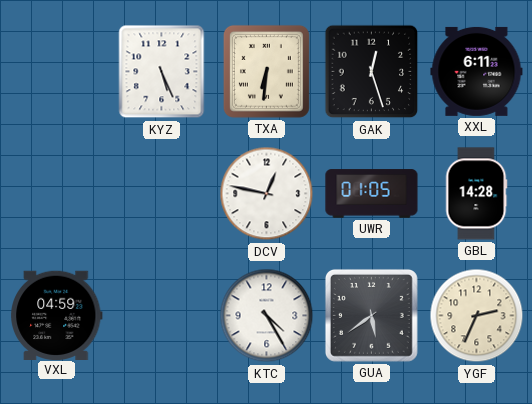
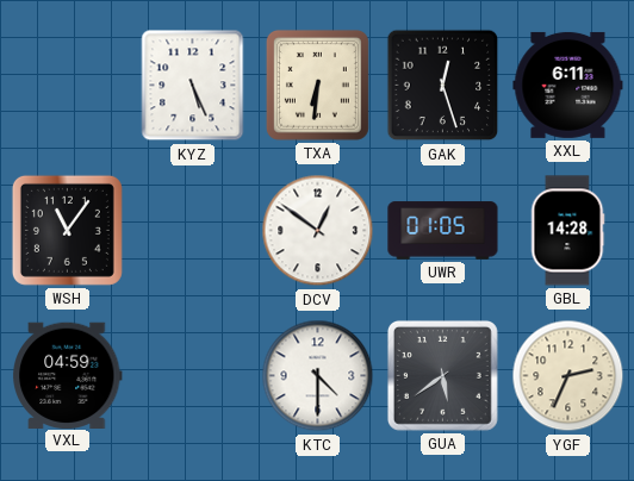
WSH: none -> 11:06 (67, 230)
DCV: 12:47 -> 12:51 (318, 231)
KTC: 4:25 -> 4:30 (318, 376)
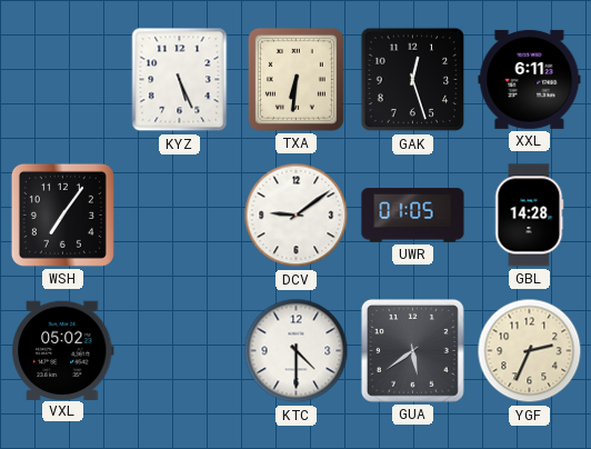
WSH: 11:06 -> 7:06 (62, 214)
DCV: 12:51 -> 9:09 (297, 216)
VXL: 04:59 -> 05:02 (63, 350)
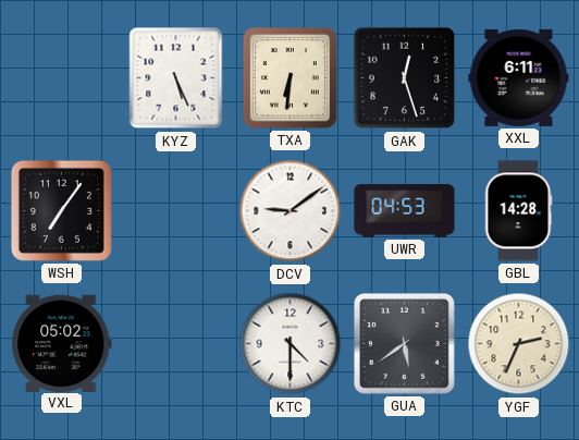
UWR: 01:05 -> 04:53 (405, 211)
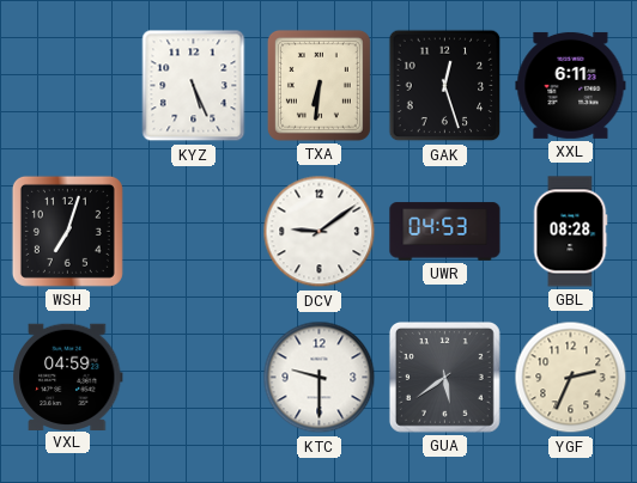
WSH: 7:06 -> 7:03 (67, 231)
GBL: 14:28 -> 08:28 (570, 232)
VXL: 05:02 -> 04:59 (68, 377)
KTC: 4:30 -> 9:30 (320, 378)
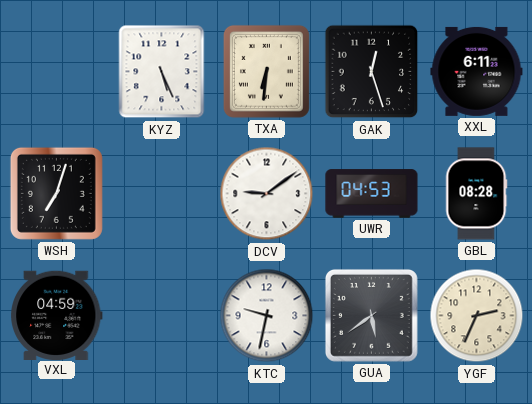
KTC: 9:30 -> 9:32 (267, 316)
